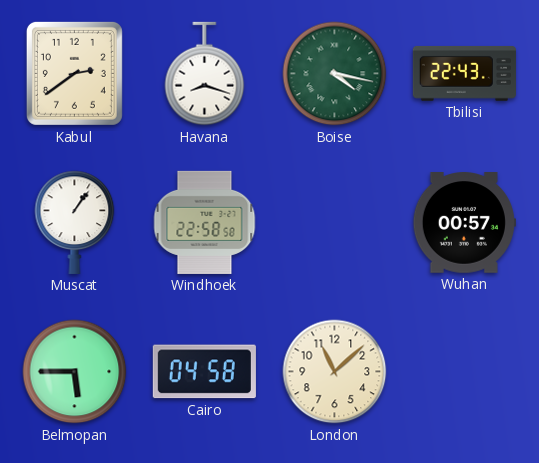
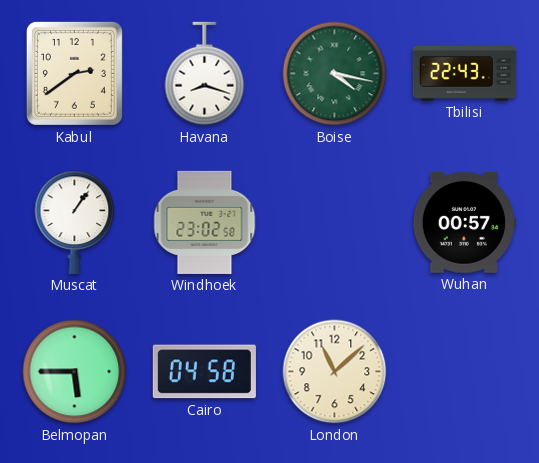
Windhoek: 22:58 -> 23:02 (205, 222)
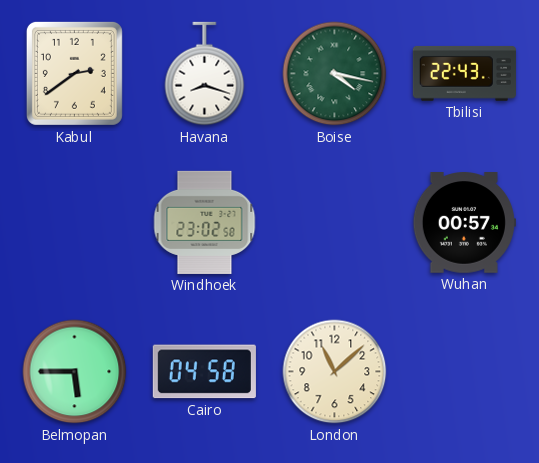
Muscat: 1:06 -> none (75, 222)
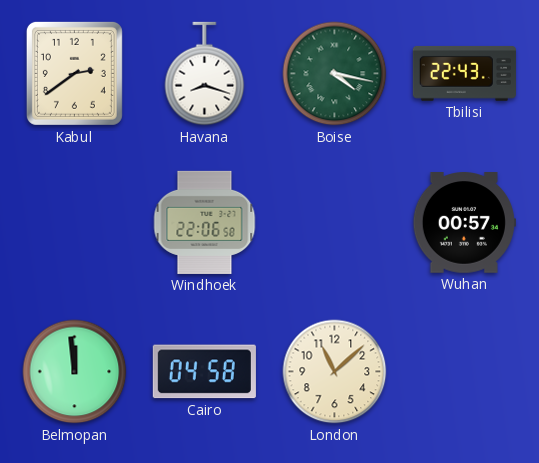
Windhoek: 23:02 -> 22:06 (205, 222)
Belmopan: 5:45 -> 11:59 (75, 372)
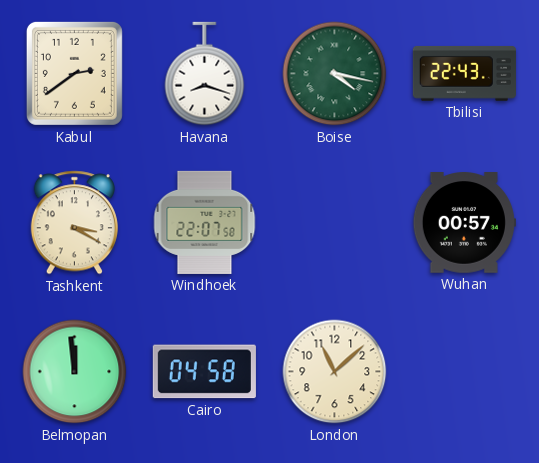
Tashkent: none -> 3:20 (74, 223)
Windhoek: 22:06 -> 22:07 (205, 222)
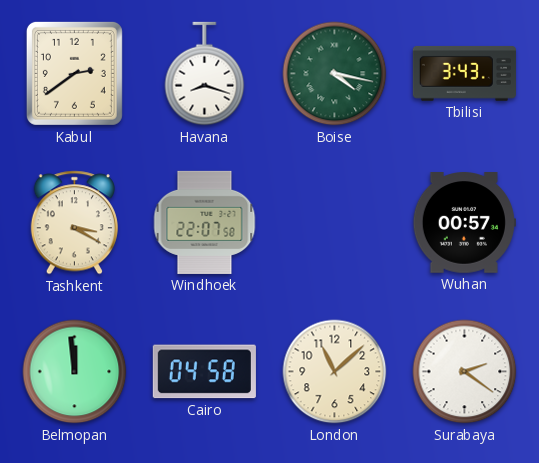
Tbilisi: 22:43 -> 3:43 (464, 74)
Surabaya: none -> 2:21 (465, 372)
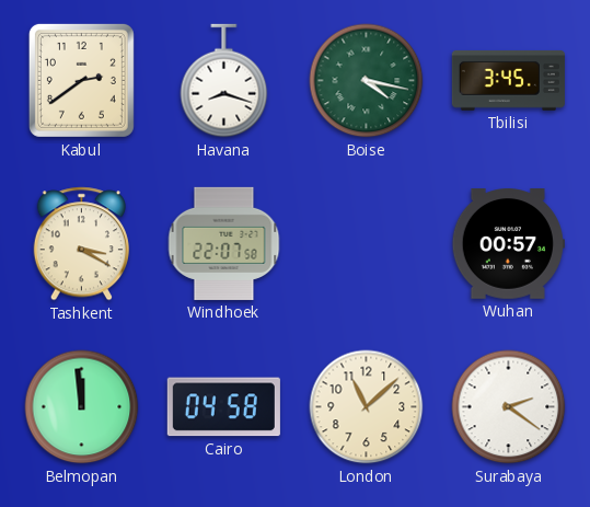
Tbilisi: 3:43 -> 3:45 (508, 81)
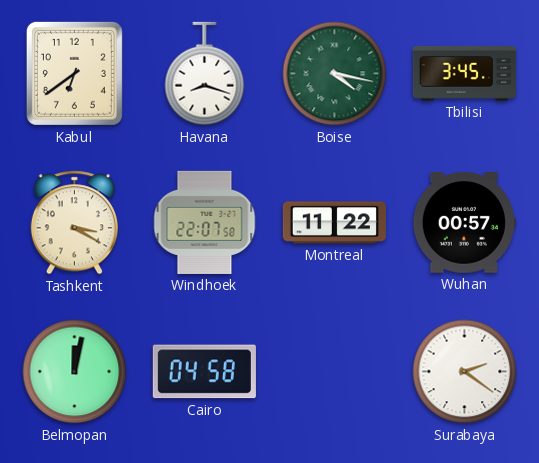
Kabul: 2:39 -> 6:39 (74, 73)
Montreal: none -> 11:22 (334, 223)
Belmopan: 11:59 -> 12:02 (75, 372)
London: 11:08 -> none (367, 407)
